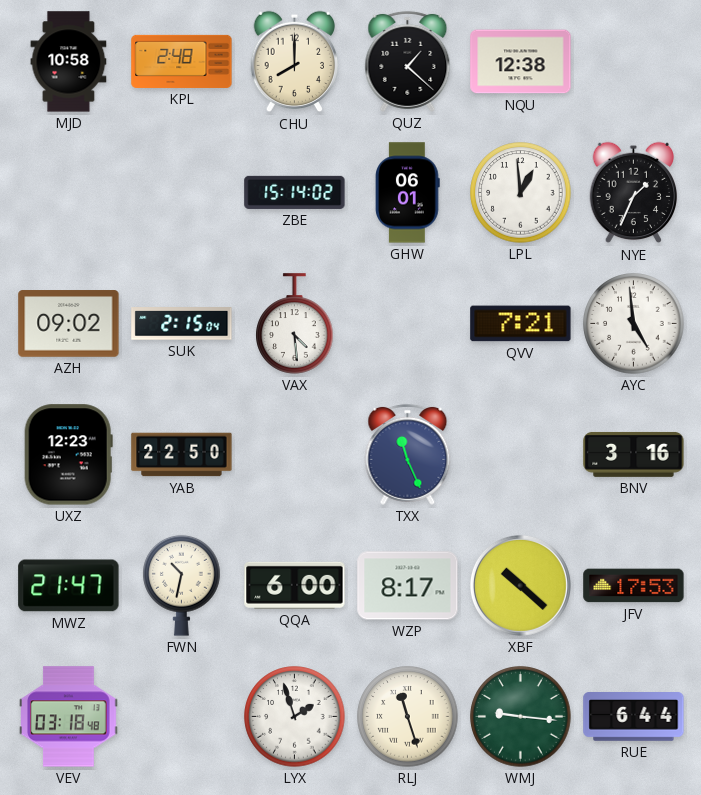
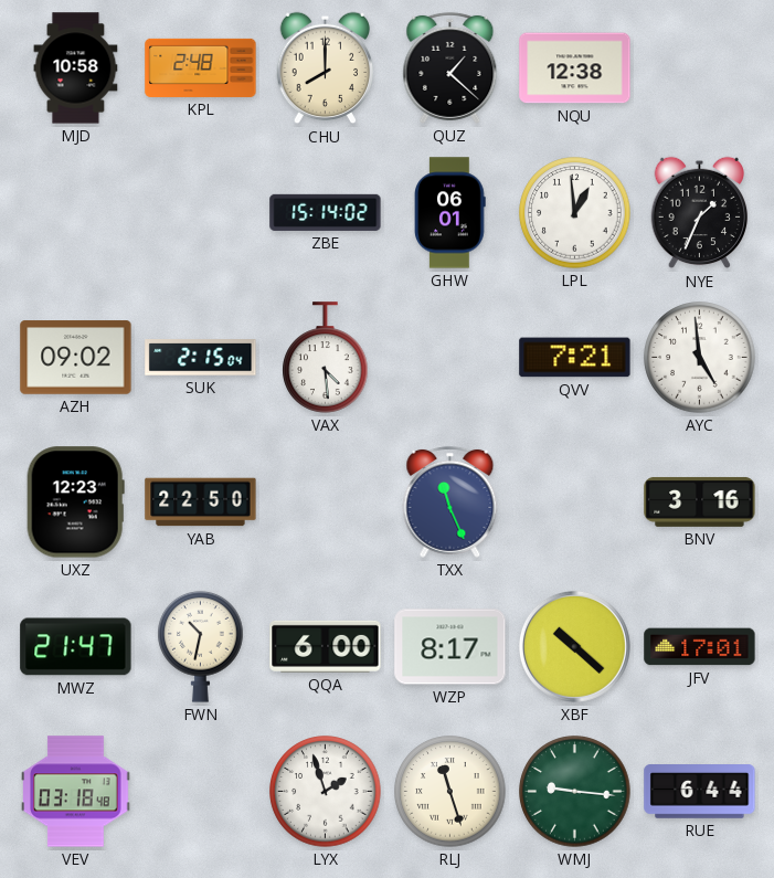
JFV: 17:53 -> 17:01 (700, 647)
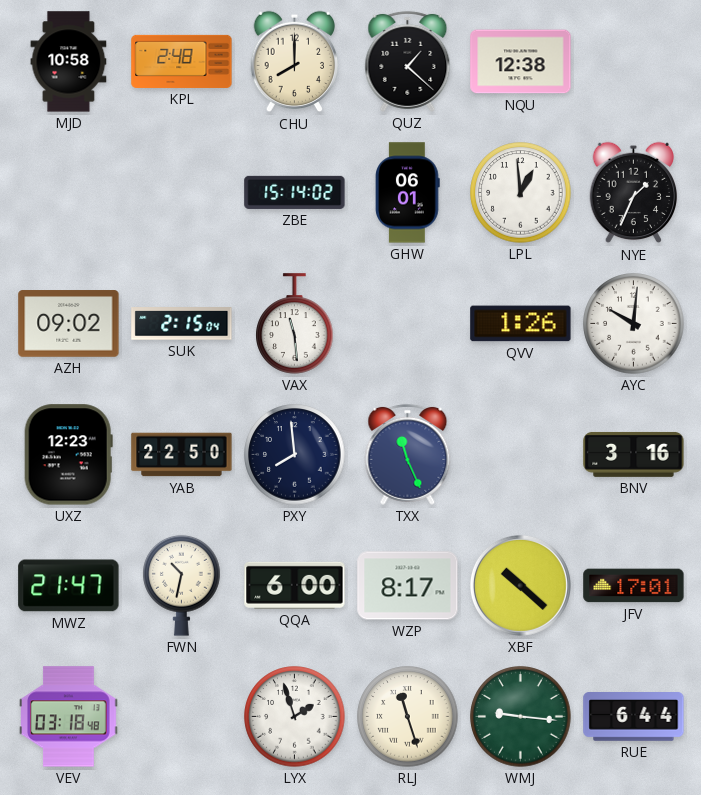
VAX: 4:29 -> 11:29 (295, 324)
QVV: 7:21 -> 1:26 (521, 324)
AYC: 4:59 -> 10:01 (634, 324)
PXY: none -> 7:59 (295, 455)
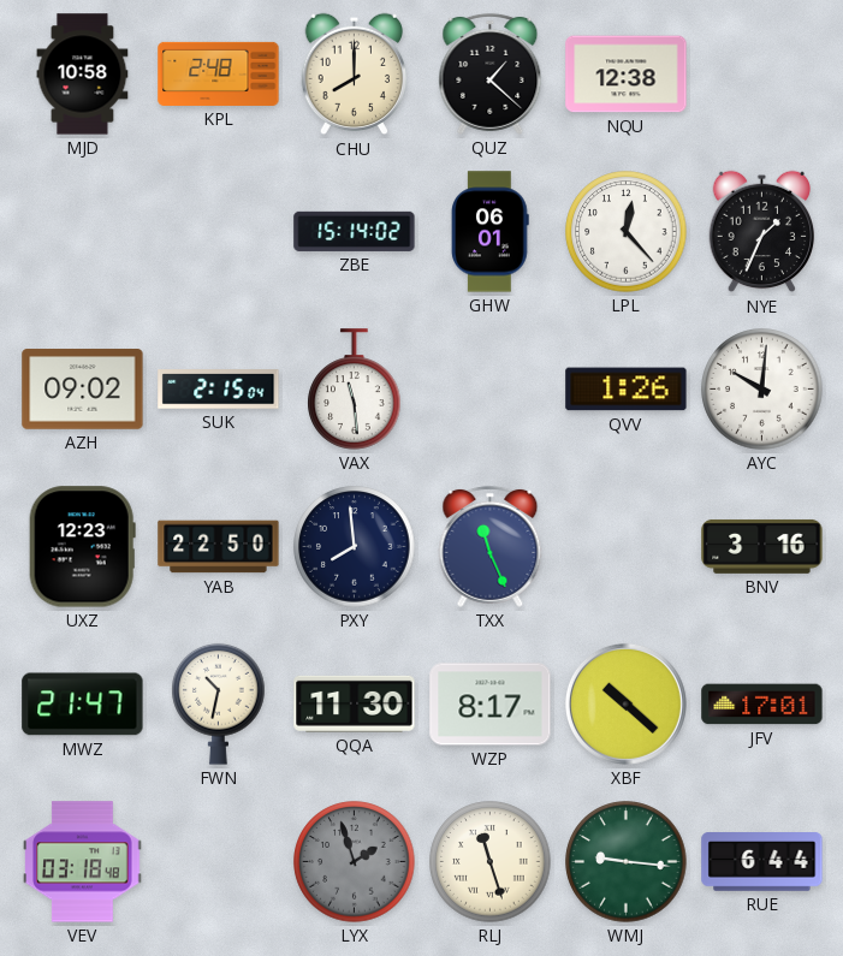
LPL: 12:59 -> 12:23 (627, 232)
QQA: 6:00 -> 11:30 (355, 703)
LYX dial: white -> grey (355, 862)
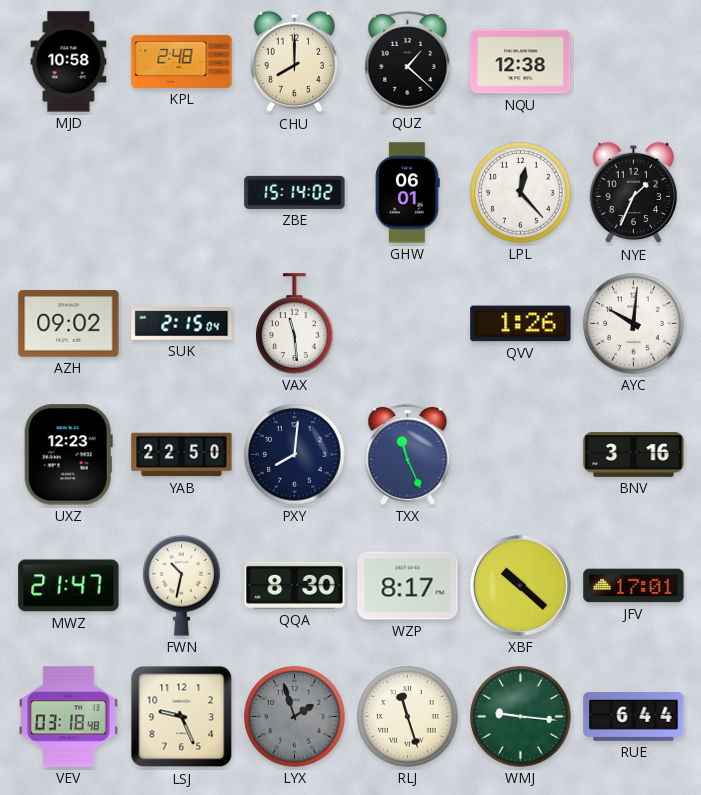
PXY: 7:59 -> 8:01 (295, 455)
QQA: 11:30 -> 8:30 (295, 585)
LSJ: none -> 9:26 (182, 717)
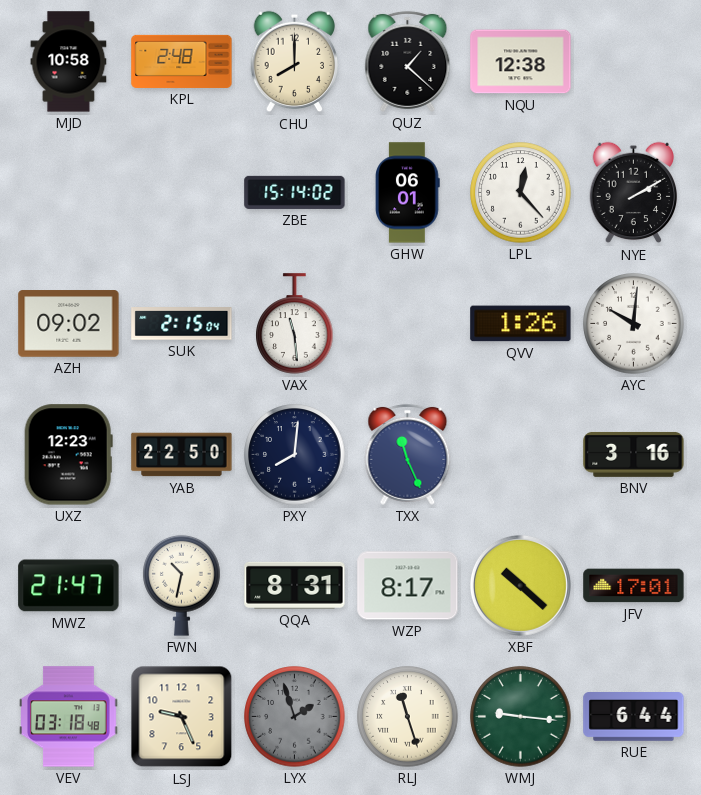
NYE: 1:34 -> 2:10 (634, 193)
QQA: 8:30 -> 8:31 (295, 585)
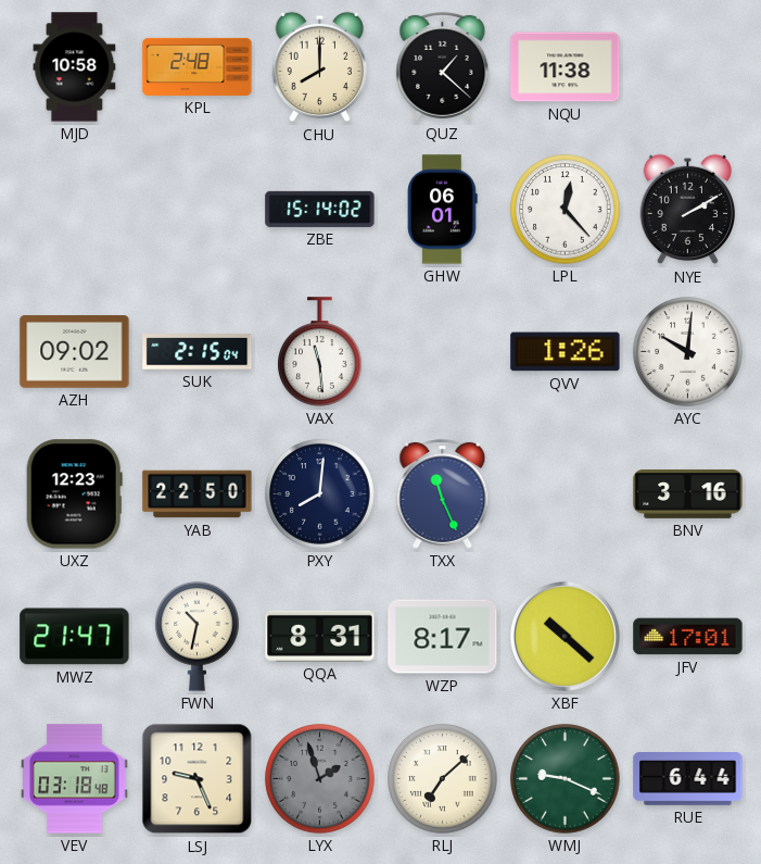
NQU: 12:38 -> 11:38 (566, 67)
RLJ: 11:27 -> 7:08 (443, 779)
WMJ: 9:16 -> 9:19 (566, 779)
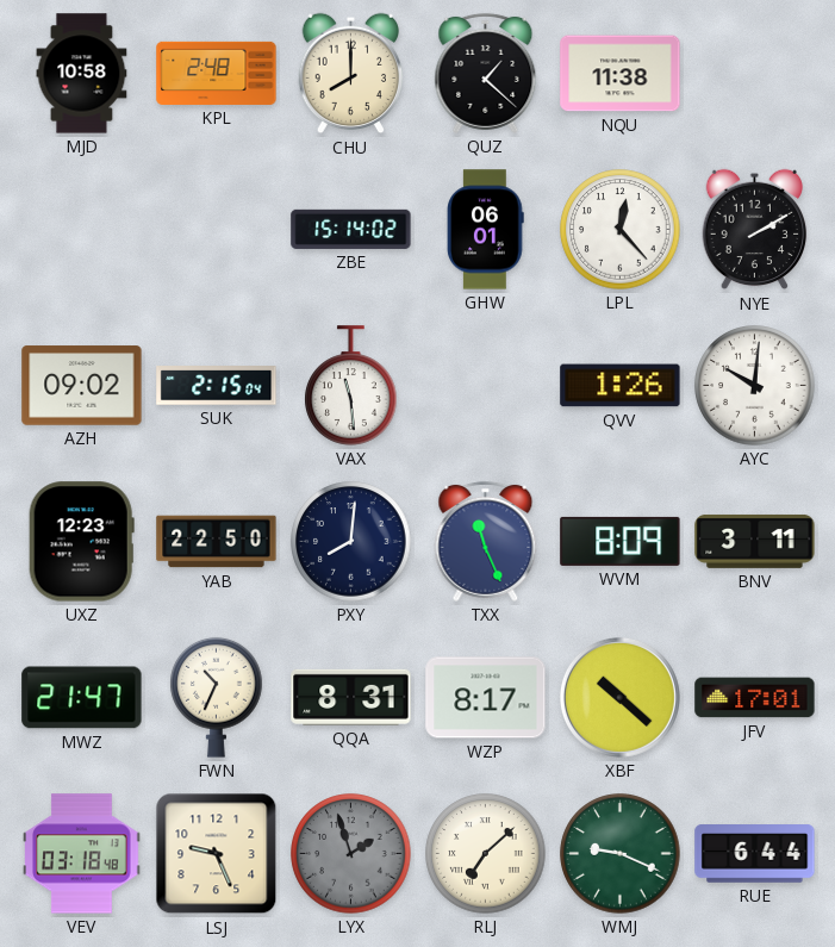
WVM: none -> 8:09 (621, 541)
BNV: 3:16 -> 3:11 (755, 542)
FWN: 10:32 -> 10:34 (217, 697)
